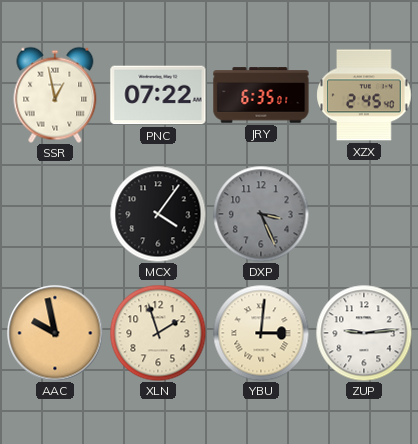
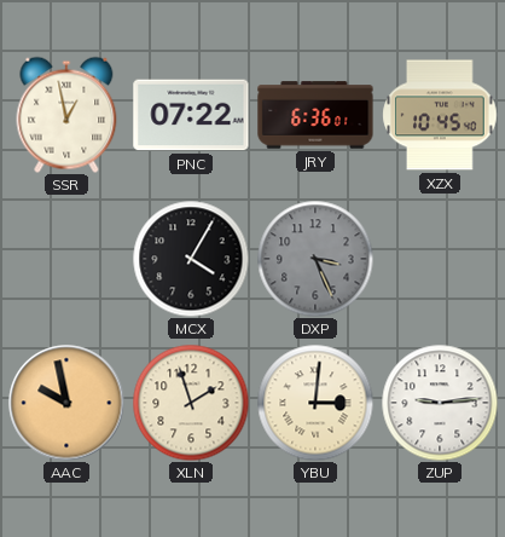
JRY: 6:35 -> 6:36 (315, 115)
XZX: 2:45 -> 10:45 (440, 115)
MCX: 4:06 -> 4:05 (191, 259)
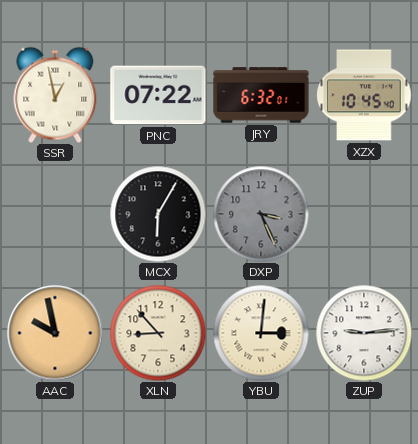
JRY: 6:36 -> 6:32 (261, 95)
MCX: 4:05 -> 6:05 (158, 214)
XLN: 1:57 -> 8:53 (158, 333)
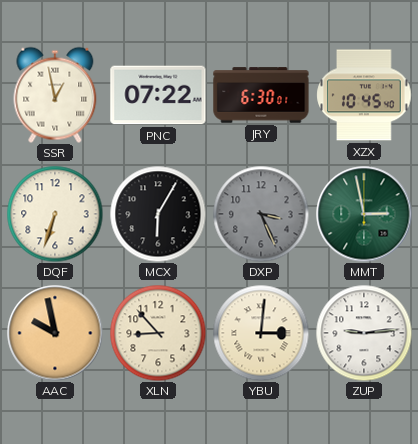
JRY: 6:32 -> 6:30 (261, 95)
DQF: none -> 6:33 (55, 214)
MMT: none -> 2:58 (364, 214)
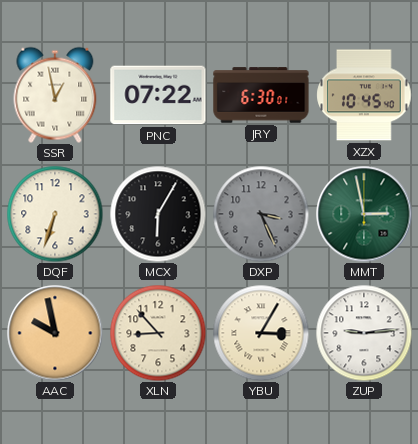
YBU: 3:01 -> 3:05 (261, 333)
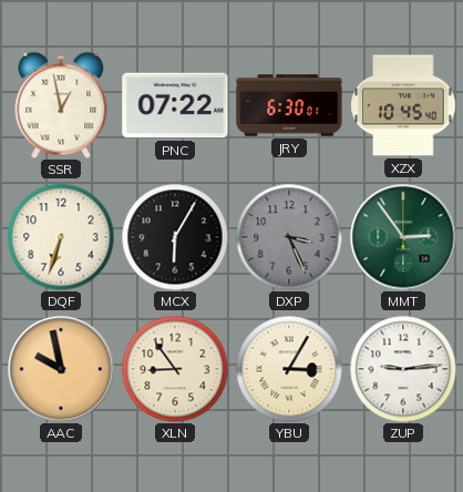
MMT: 2:58 -> 2:54 (403, 237)
XLN: 8:53 -> 8:54 (175, 369)
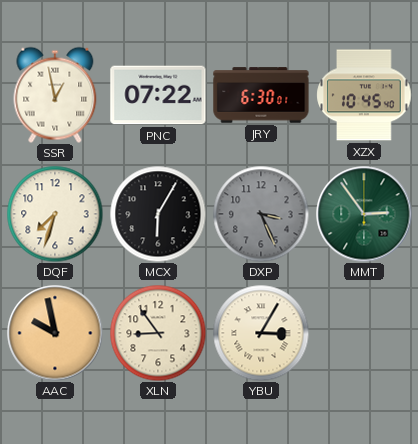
DQF: 6:33 -> 7:33 (55, 214)
ZUP: 9:14 -> none (403, 369)
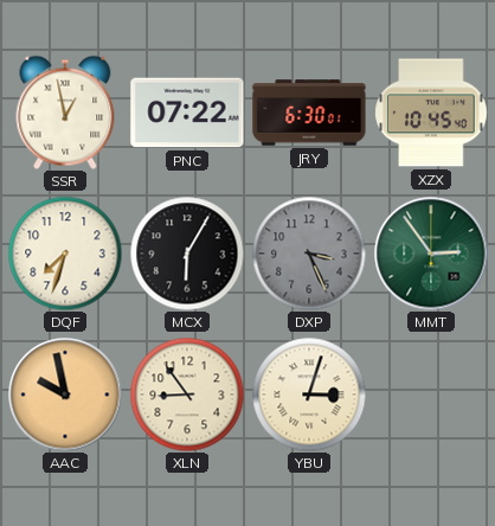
YBU: 3:05 -> 3:03 (309, 394)
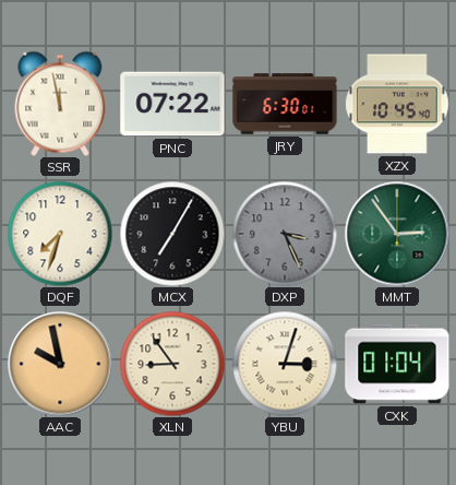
SSR: 12:58 -> 11:58 (60, 104)
MCX: 6:05 -> 7:05 (172, 234)
CXK: none -> 01:04 (397, 364)
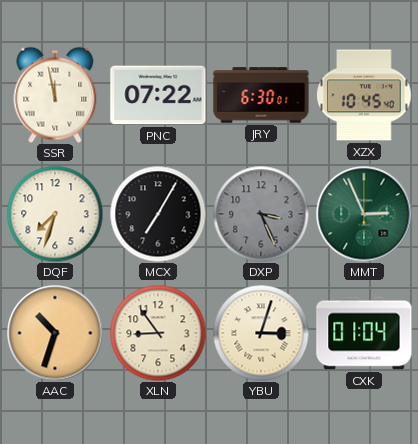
MMT: 2:54 -> 2:56 (364, 214)
AAC: 9:58 -> 10:33 (55, 333)
